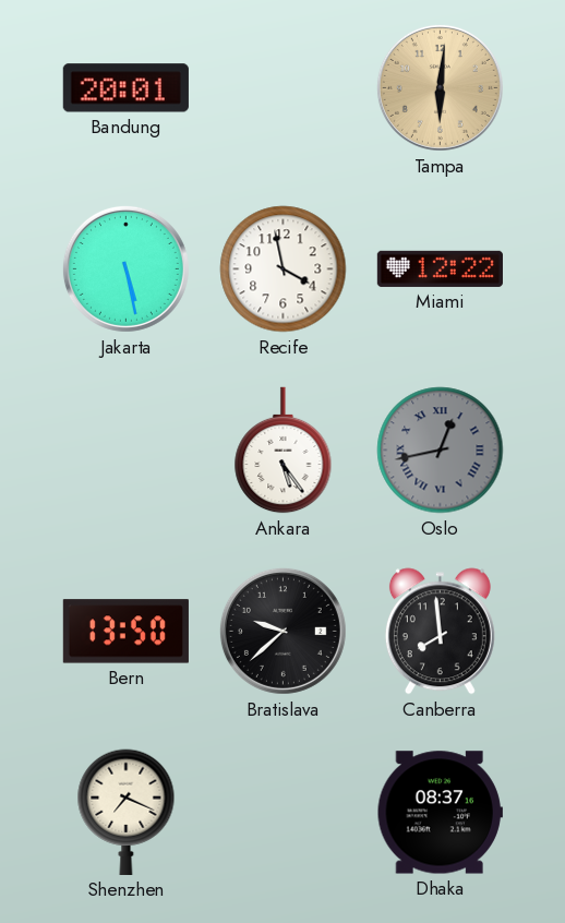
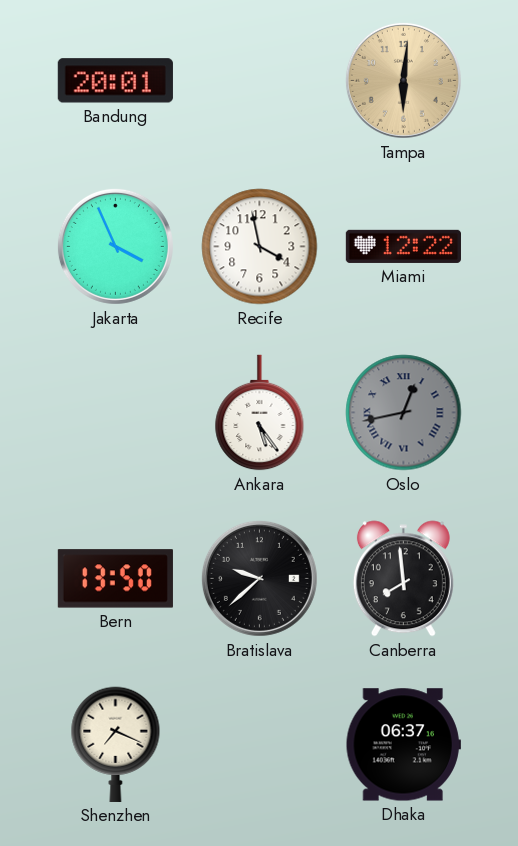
Jakarta: 5:28 -> 3:56 (115, 246)
Dhaka: 08:37 -> 06:37 (403, 745)
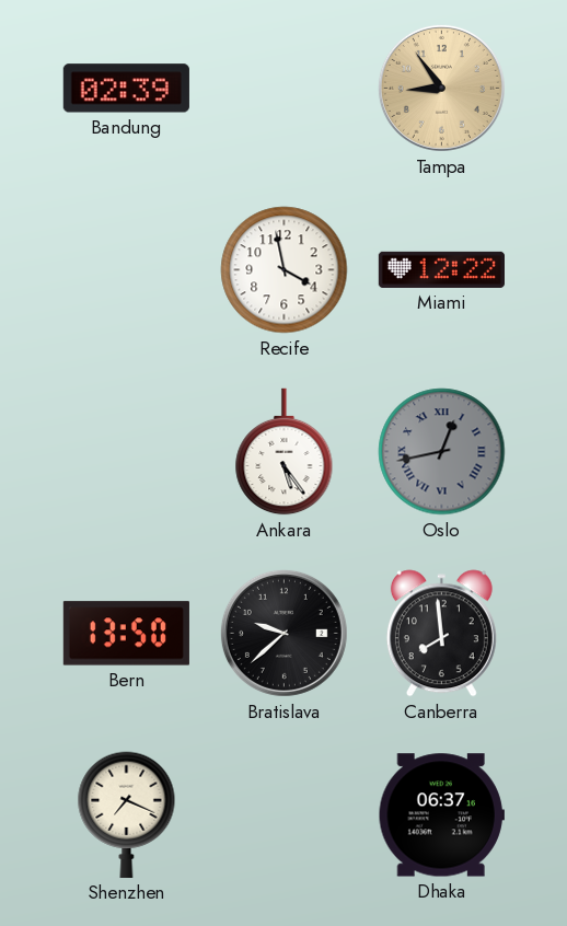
Bandung: 20:01 -> 02:39 (126, 89)
Tampa: 6:01 -> 8:54 (441, 88)
Jakarta: 3:56 -> none (115, 246)
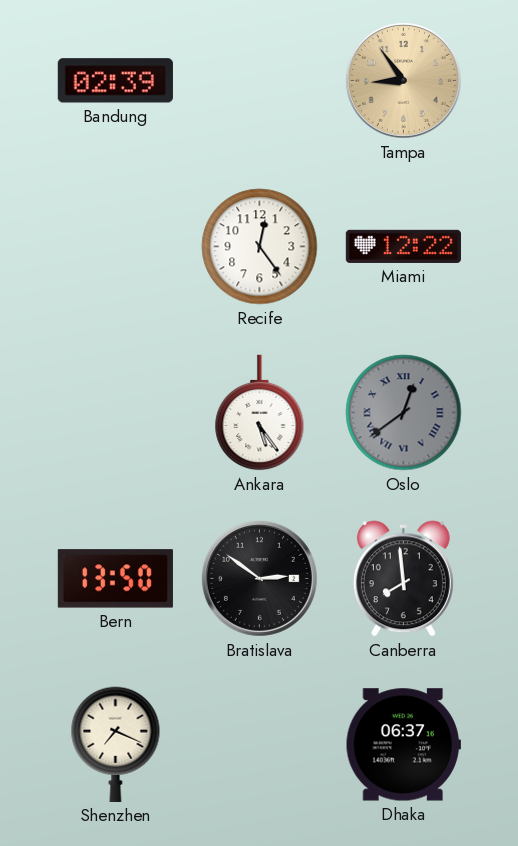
Recife: 3:58 -> 12:24 (260, 247)
Oslo: 12:43 -> 12:39 (404, 413)
Bratislava: 9:38 -> 2:51 (259, 578)
